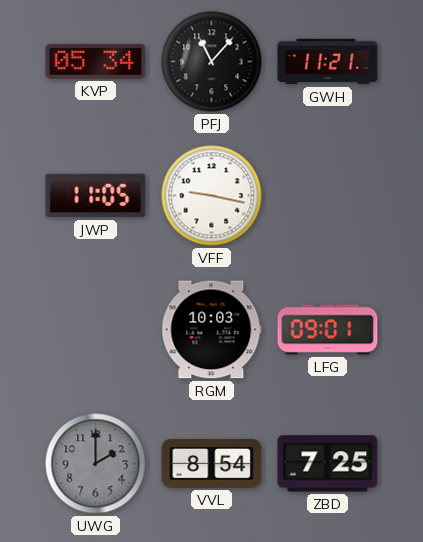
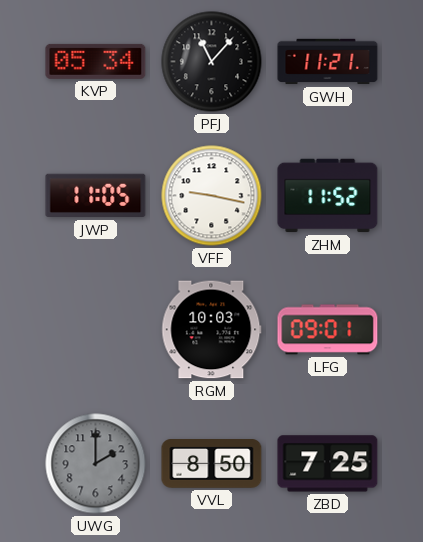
ZHM: none -> 11:52 (328, 196)
VVL: 8:54 -> 8:50 (212, 464)
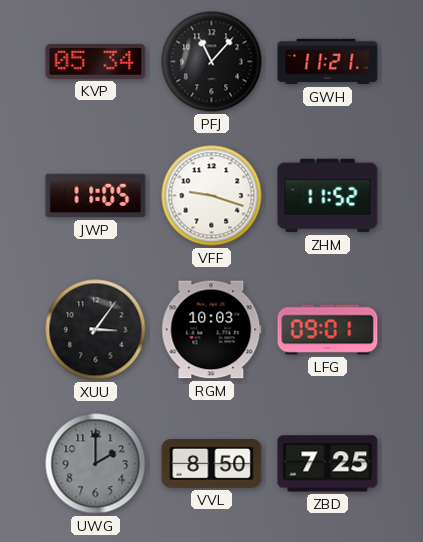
VFF: 9:17 -> 9:18 (212, 196)
XUU: none -> 3:06 (96, 330)
